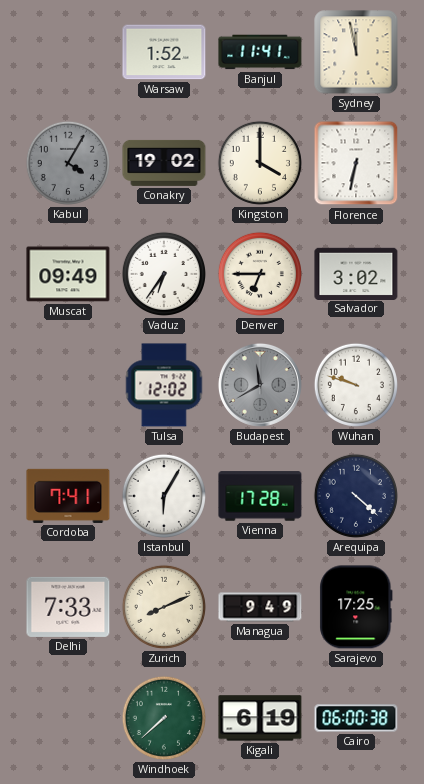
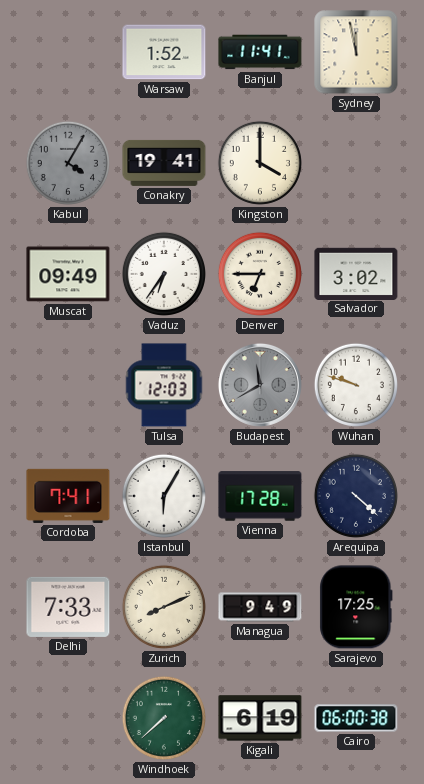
Conakry: 19:02 -> 19:41 (164, 163)
Florence: 6:32 -> none (356, 163)
Tulsa: 12:02 -> 12:03 (164, 385)
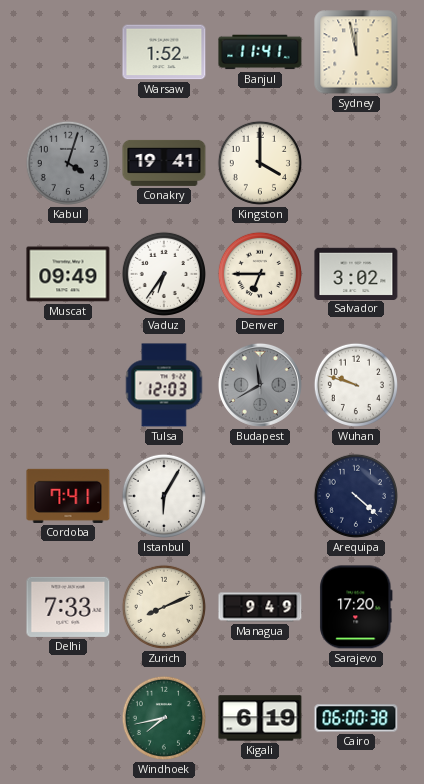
Kabul: 4:05 -> 4:03 (68, 163)
Vienna: 17:28 -> none (260, 496)
Sarajevo: 17:25 -> 17:20 (356, 607)
Windhoek: 7:38 -> 7:43 (164, 718)
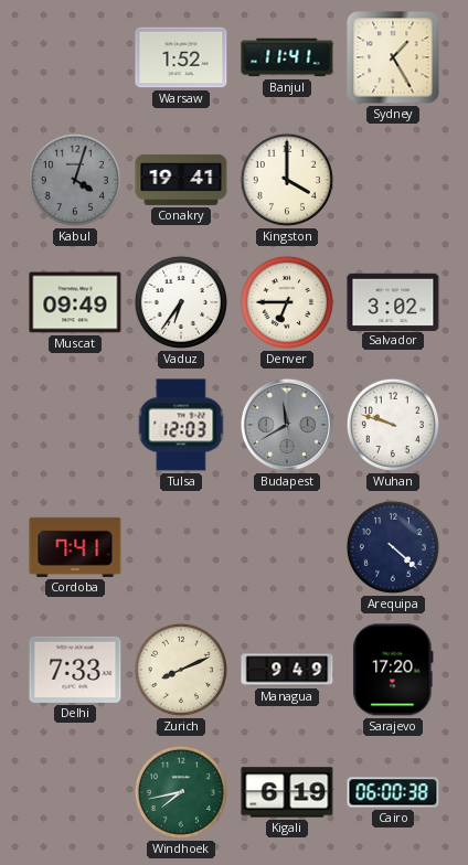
Sydney: 11:58 -> 1:25 (393, 57)
Istanbul: 6:05 -> none (164, 496)
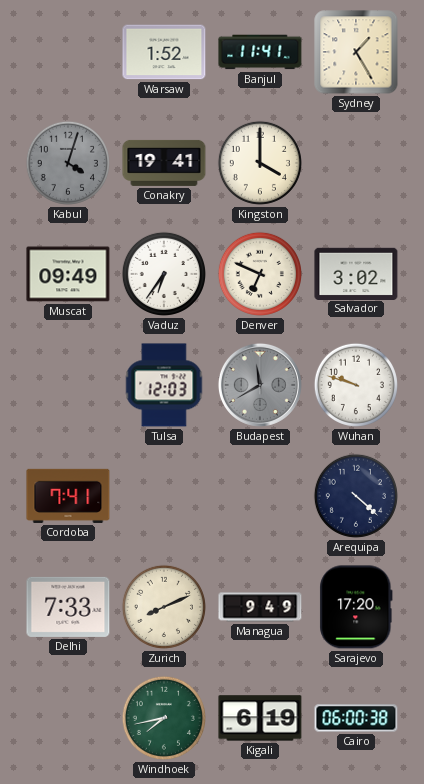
Denver: 6:45 -> 6:49 (260, 274)
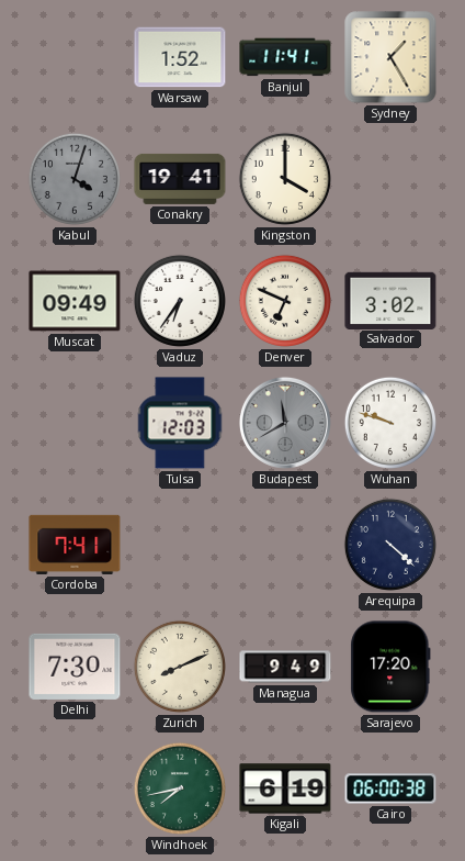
Delhi: 7:33 -> 7:30 (75, 667)
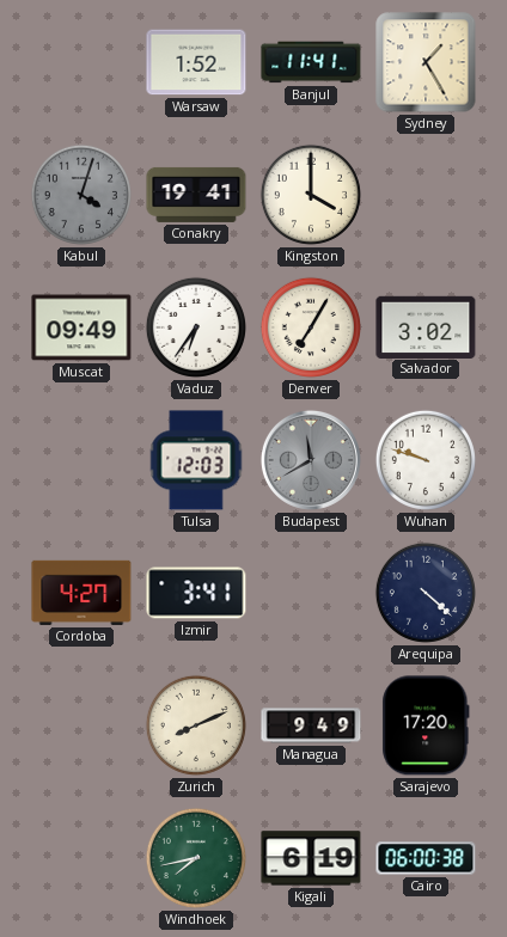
Denver: 6:49 -> 7:05 (311, 327)
Cordoba: 7:41 -> 4:27 (81, 593)
Izmir: none -> 3:41 (196, 593)
Delhi: 7:30 -> none (75, 667)
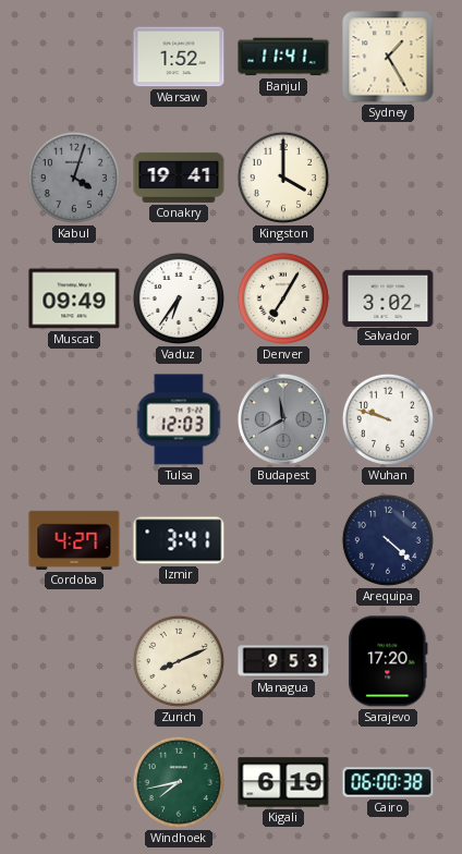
Managua: 9:49 -> 9:53 (283, 661)
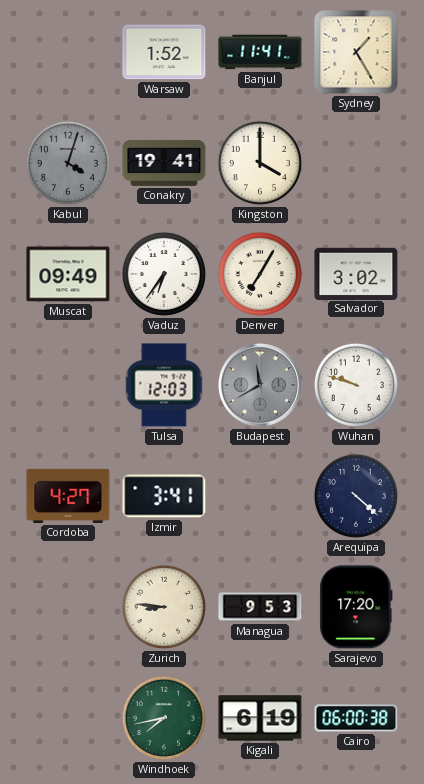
Zurich: 8:11 -> 8:46 (164, 607)
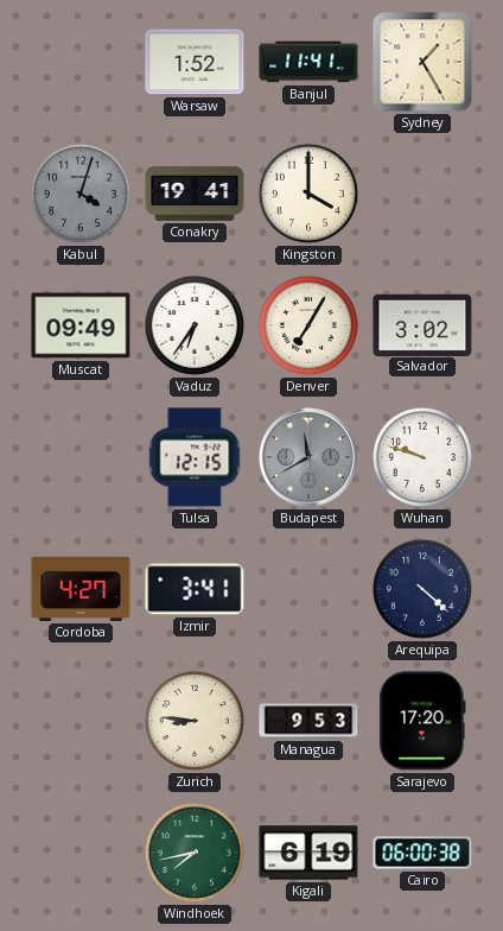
Tulsa: 12:03 -> 12:15 (195, 457)
